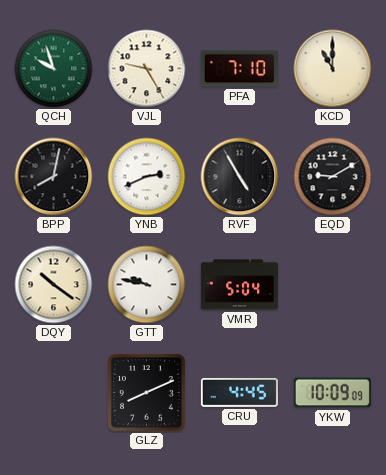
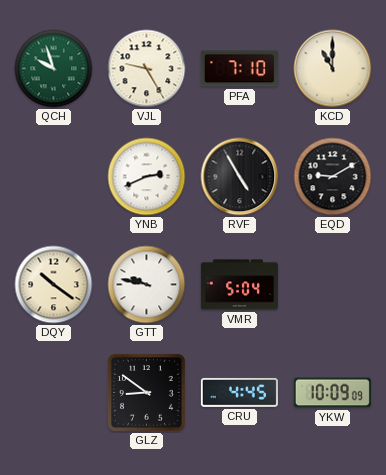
BPP: 8:02 -> none (54, 177)
GLZ: 8:11 -> 8:51 (147, 393)
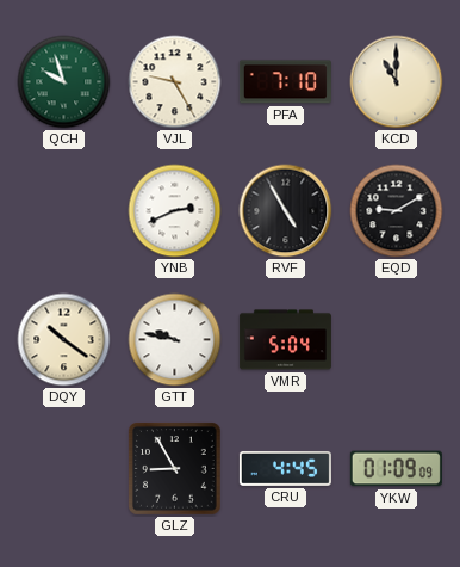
GLZ: 8:51 -> 8:55 (175, 469)
YKW: 10:09 -> 01:09 (396, 469)
